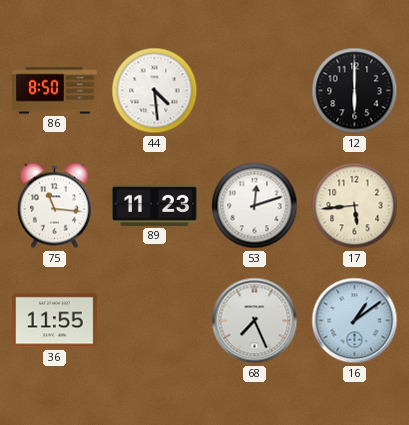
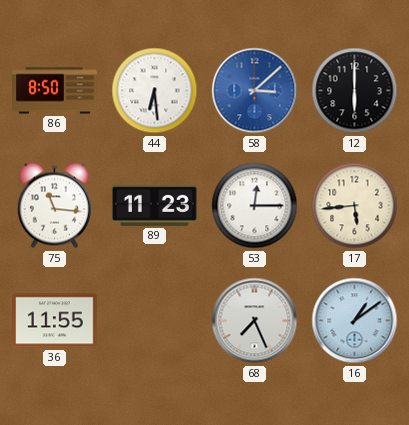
44: 4:29 -> 6:29 (155, 91)
58: none -> 3:08 (255, 91)
53: 12:12 -> 12:15 (255, 206)
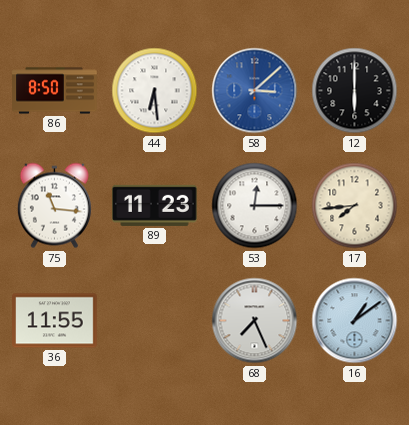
17: 5:44 -> 7:44 (355, 206)
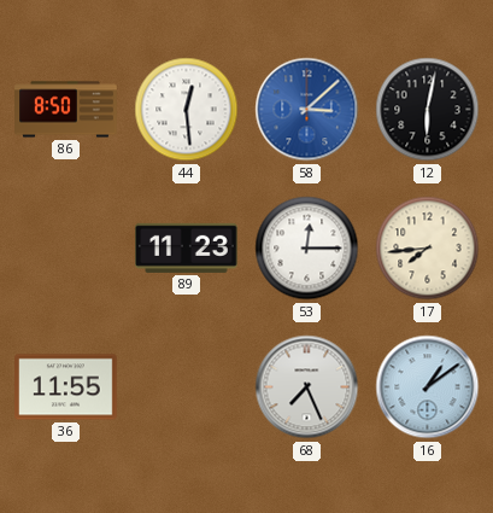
44: 6:29 -> 12:29 (187, 110)
12: 6:00 -> 6:02 (428, 110)
75: 11:16 -> none (54, 206)
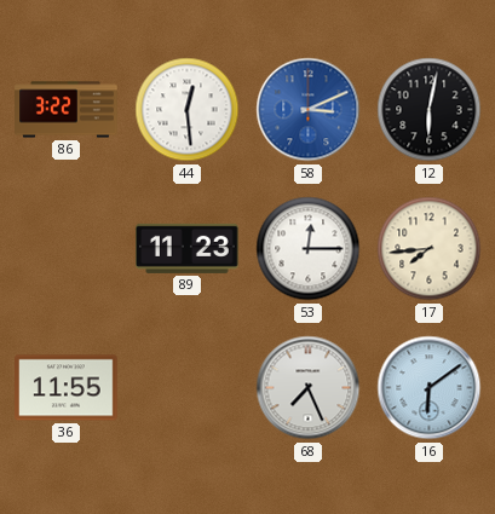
86: 8:50 -> 3:22 (67, 110)
58: 3:08 -> 3:11 (309, 110)
16: 1:09 -> 6:09 (430, 388)
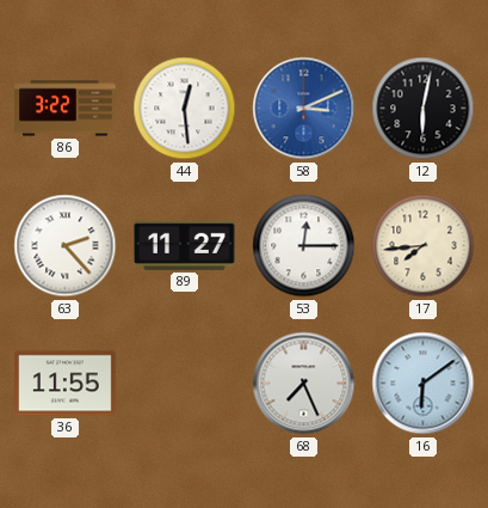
63: none -> 2:23 (66, 246)
89: 11:23 -> 11:27 (185, 245)
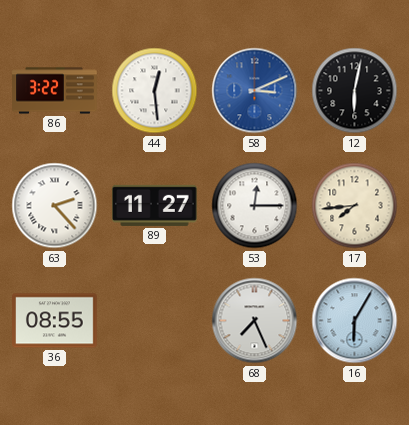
36: 11:55 -> 08:55 (55, 321)
16: 6:09 -> 6:05 (355, 321)
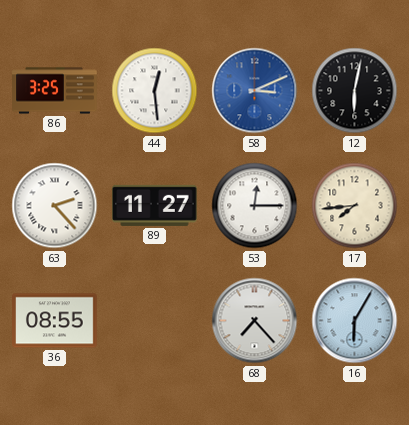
86: 3:22 -> 3:25 (55, 91)
68: 7:26 -> 7:23 (255, 321)
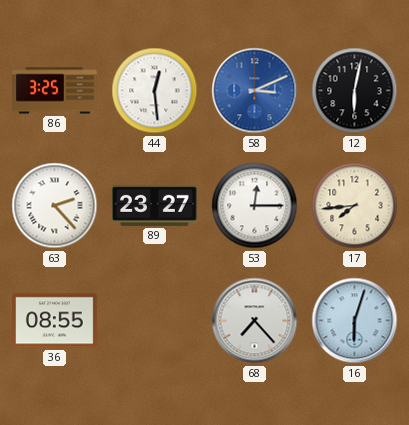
89: 11:27 -> 23:27 (155, 205)
16: 6:05 -> 6:03 (355, 321)
